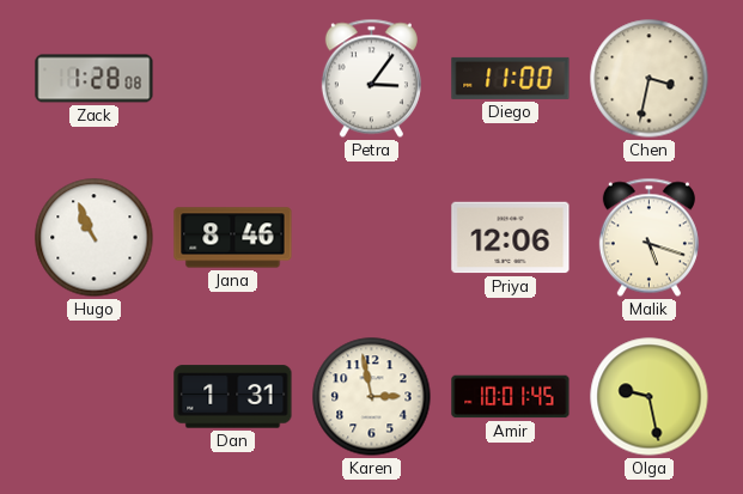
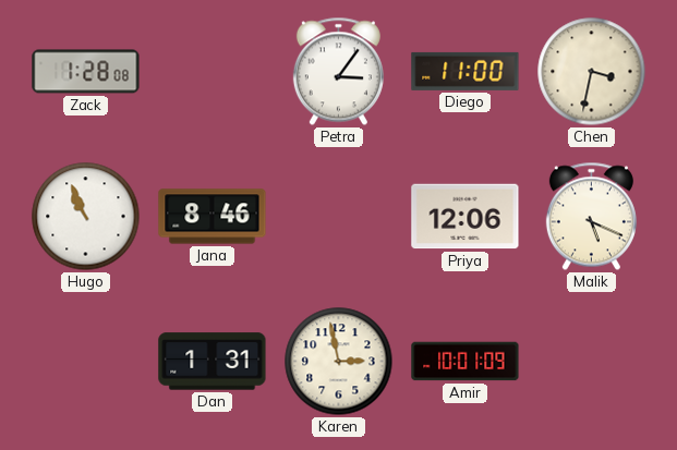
Malik: 5:18 -> 5:19 (591, 217)
Amir: 10:01:45 -> 10:01:09 (466, 362)
Olga: 9:28 -> none (650, 397)
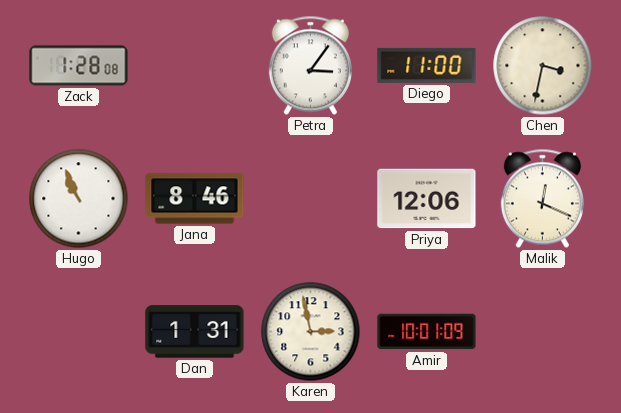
Malik: 5:19 -> 12:19 (542, 199)
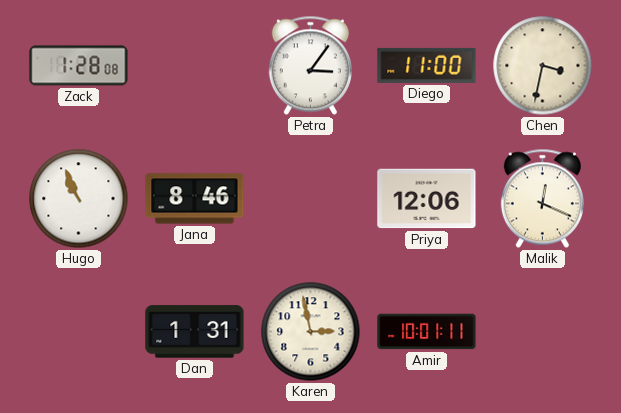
Amir: 10:01:09 -> 10:01:11 (427, 332)
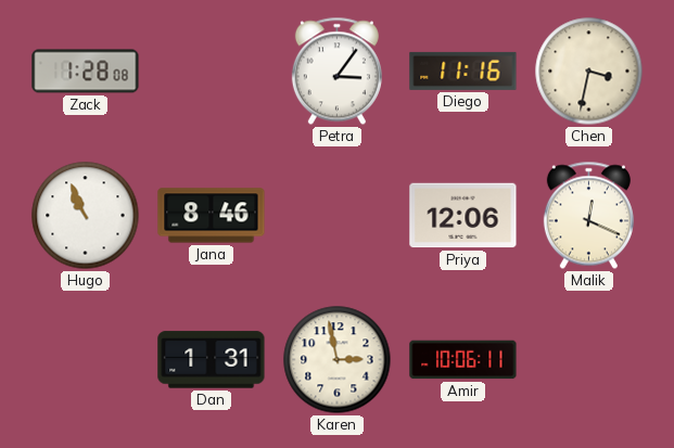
Diego: 11:00 -> 11:16 (463, 71)
Amir: 10:01 -> 10:06 (463, 360)
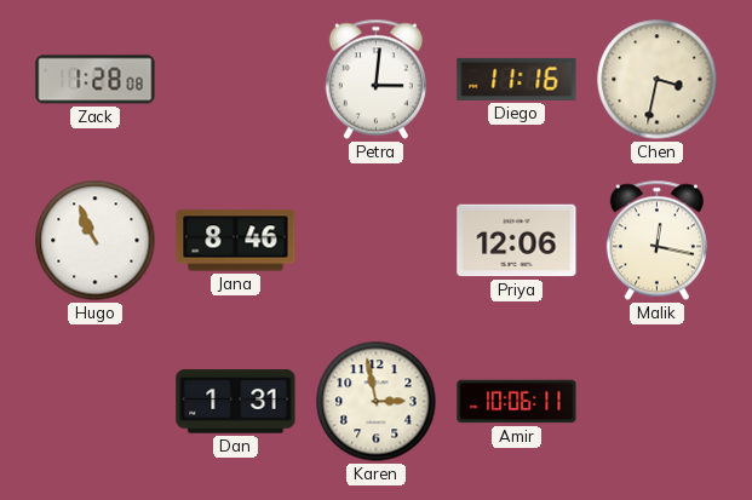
Petra: 3:06 -> 3:01 (375, 80)
Malik: 12:19 -> 12:17 (656, 241)
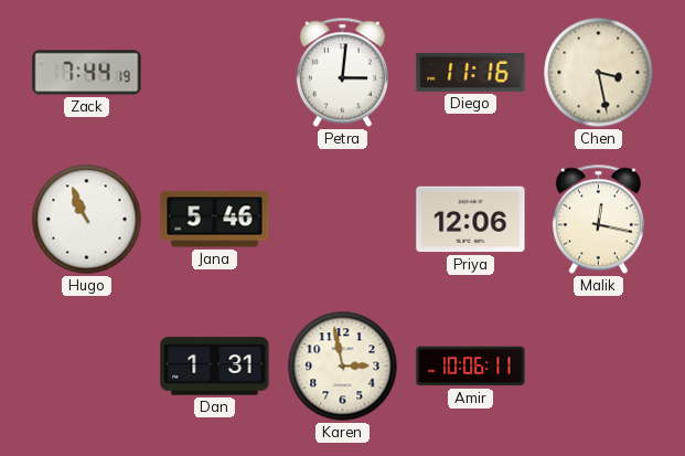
Zack: 1:28 -> 7:44 (87, 73)
Chen: 3:32 -> 3:28 (599, 73)
Jana: 8:46 -> 5:46 (215, 220)
